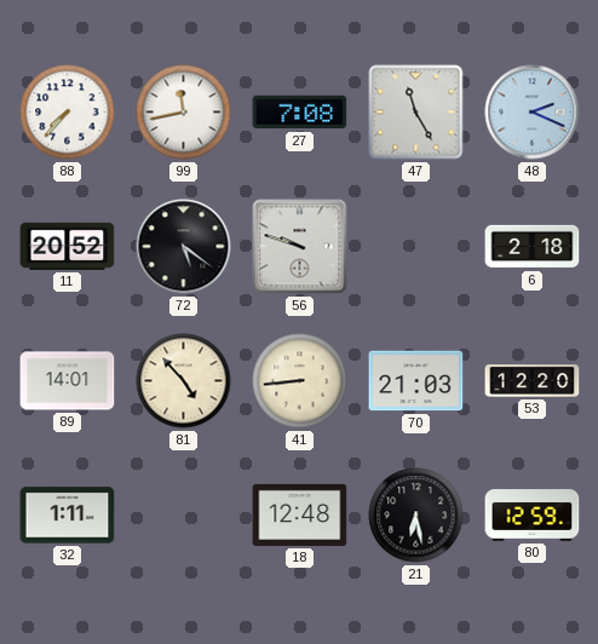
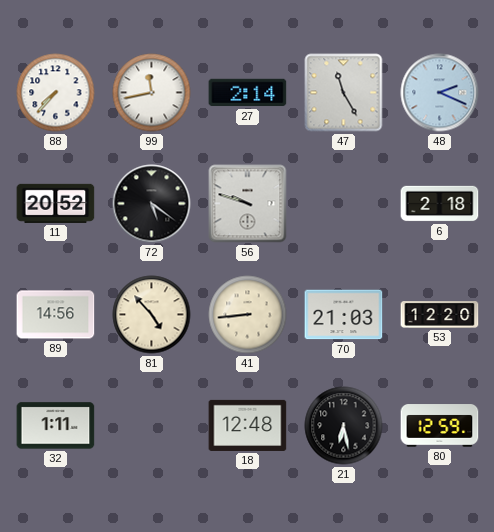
27: 7:08 -> 2:14 (248, 93)
89: 14:01 -> 14:56 (56, 315)
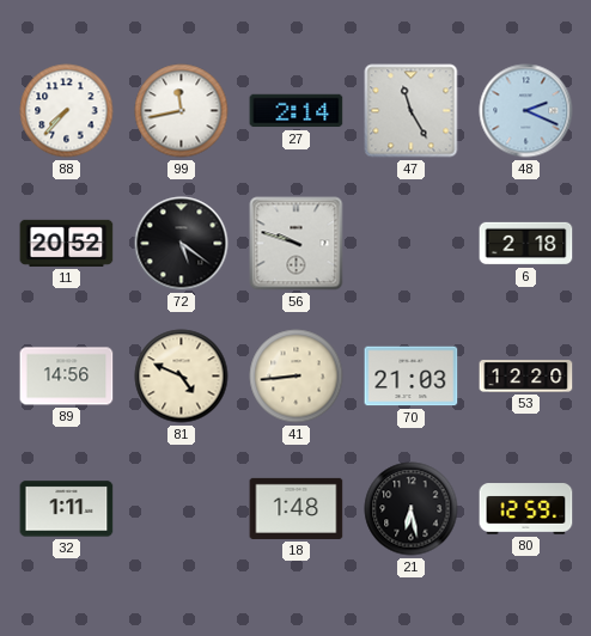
81: 4:53 -> 4:49 (182, 377)
18: 12:48 -> 1:48 (297, 508)
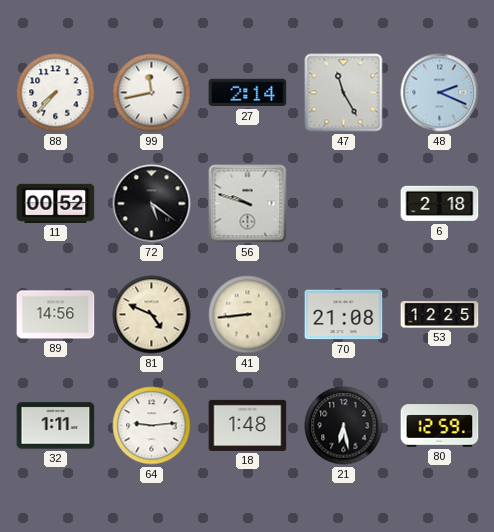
11: 20:52 -> 00:52 (56, 203)
70: 21:03 -> 21:08 (344, 315)
53: 12:20 -> 12:25 (440, 315)
64: none -> 9:14 (152, 426)
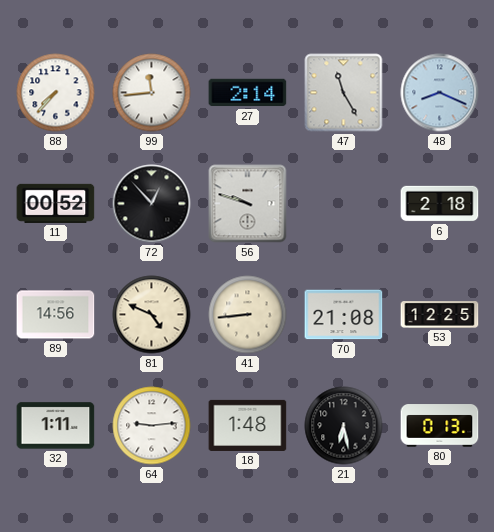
99: 11:43 -> 11:44 (152, 93)
48: 2:19 -> 8:19 (440, 93)
72: 5:21 -> 12:53 (152, 204)
80: 12:59 -> 0:13 (440, 426)
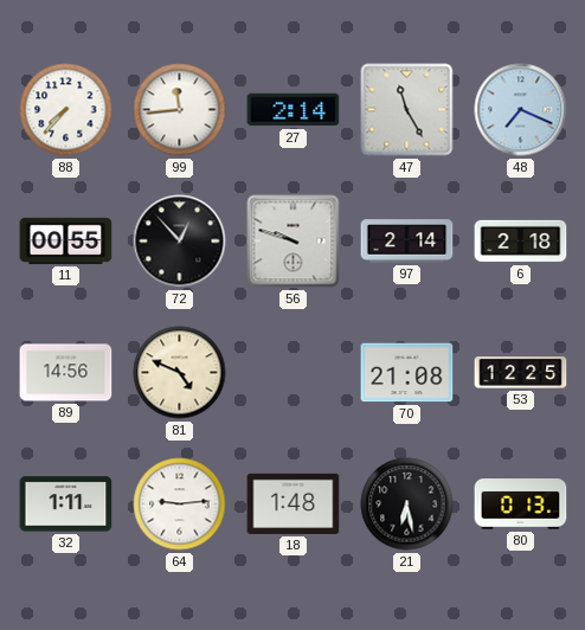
48: 8:19 -> 7:19 (521, 110)
11: 00:52 -> 00:55 (66, 240)
97: none -> 2:14 (407, 242)
41: 8:44 -> none (248, 315)
